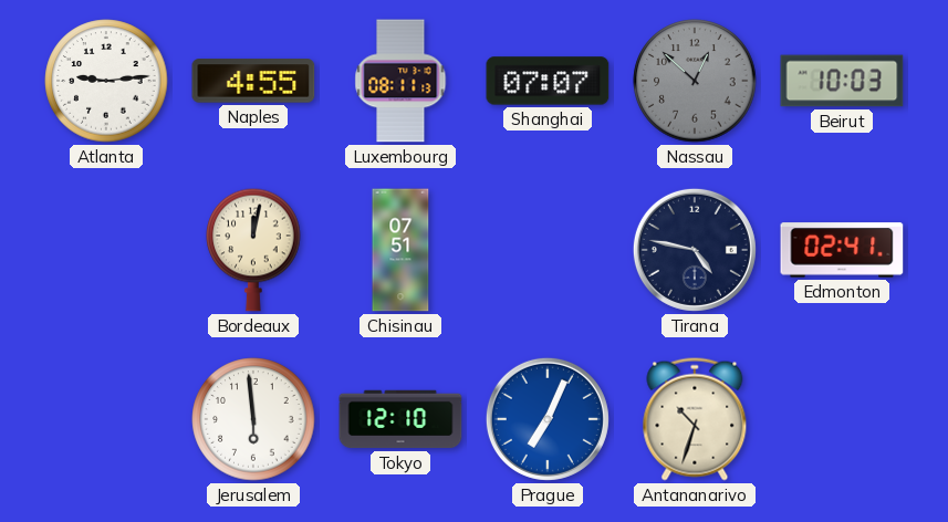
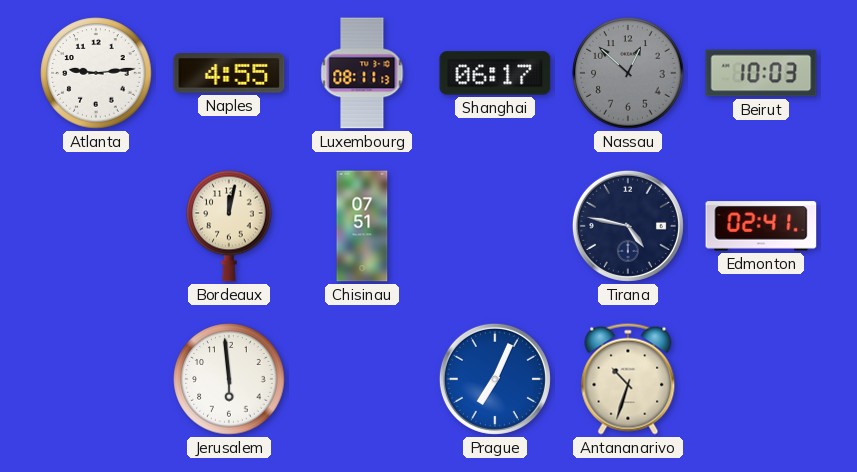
Shanghai: 07:07 -> 06:17 (495, 73)
Tokyo: 12:10 -> none (400, 419)
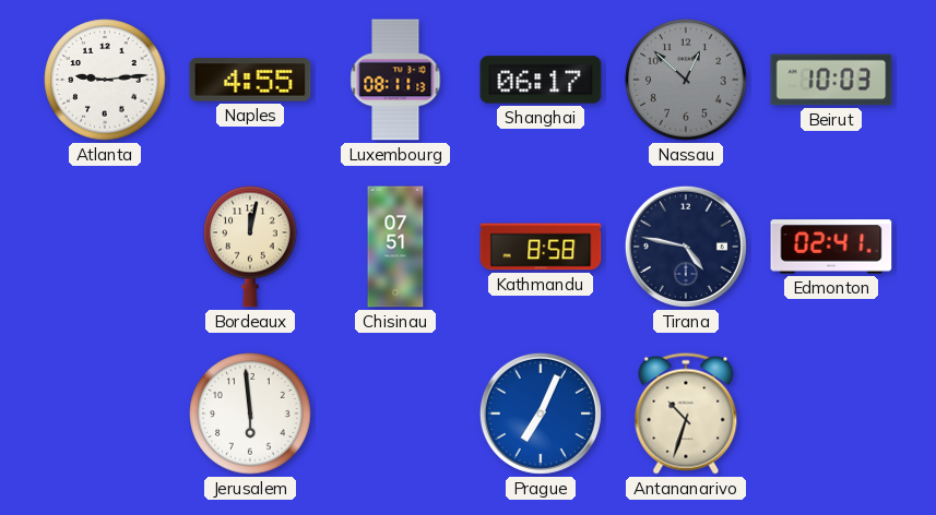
Kathmandu: none -> 8:58 (541, 247)
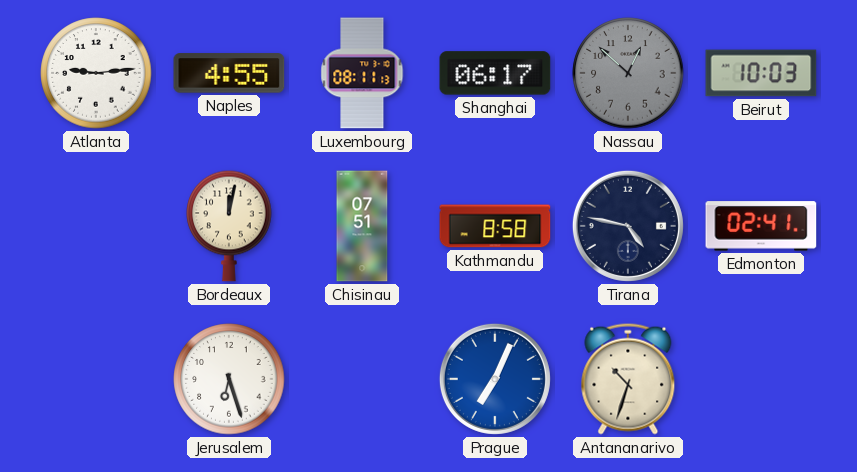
Jerusalem: 5:59 -> 6:27 (229, 379)
